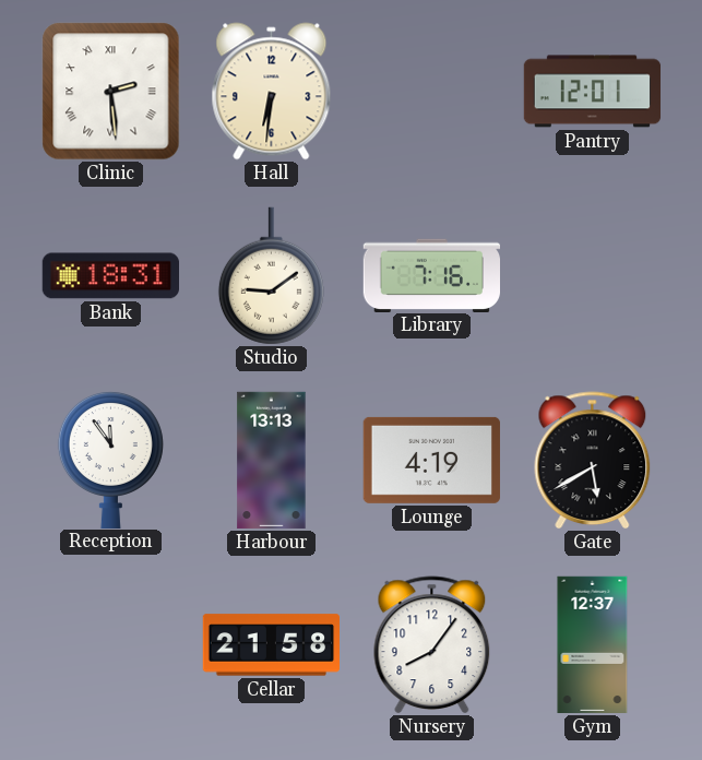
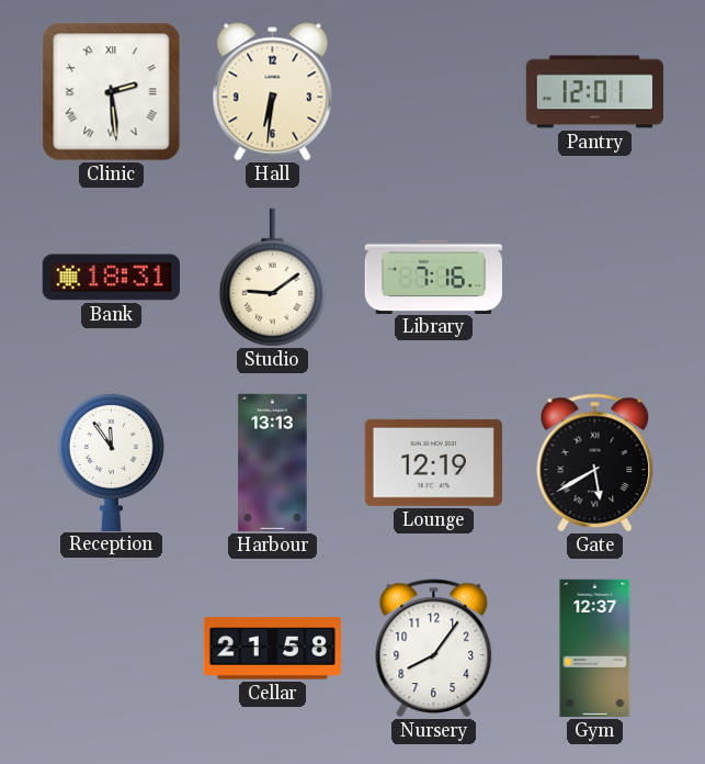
Lounge: 4:19 -> 12:19 (433, 462)
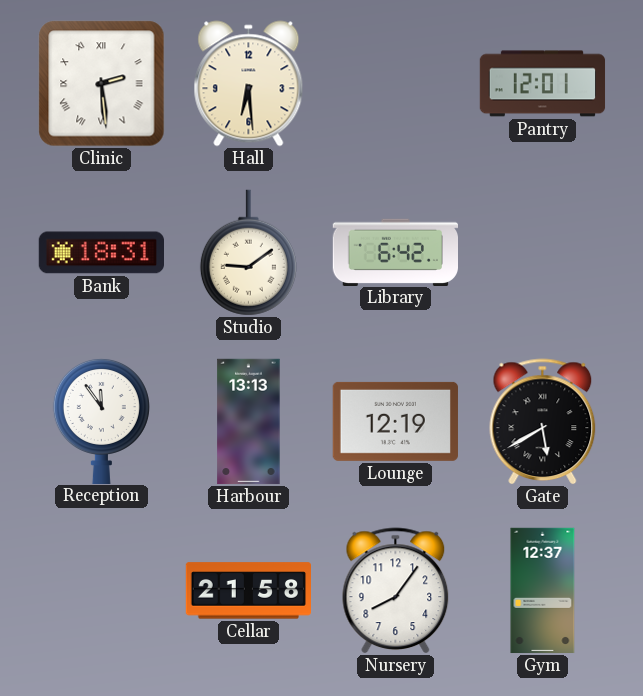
Hall: 6:31 -> 6:29 (249, 84)
Library: 7:16 -> 6:42 (395, 252)
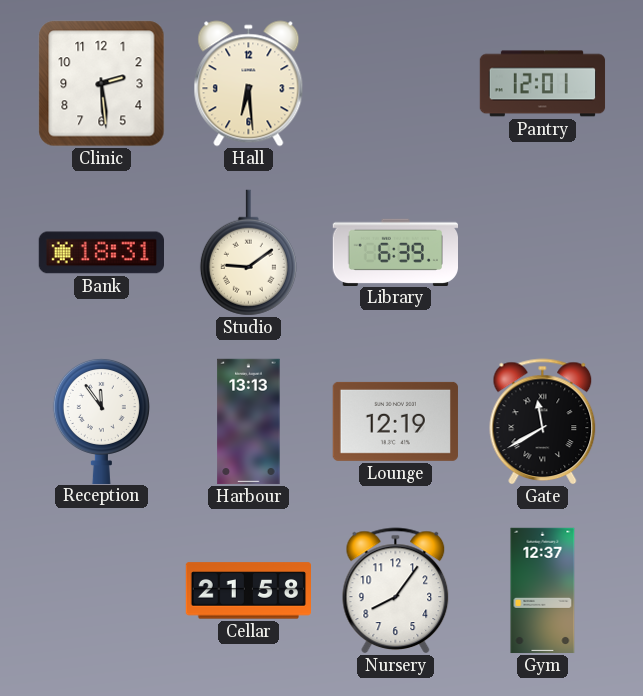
Clinic numerals: Roman -> Arabic (102, 84)
Library: 6:42 -> 6:39 (395, 252)
Gate: 5:40 -> 11:40 (543, 422)
